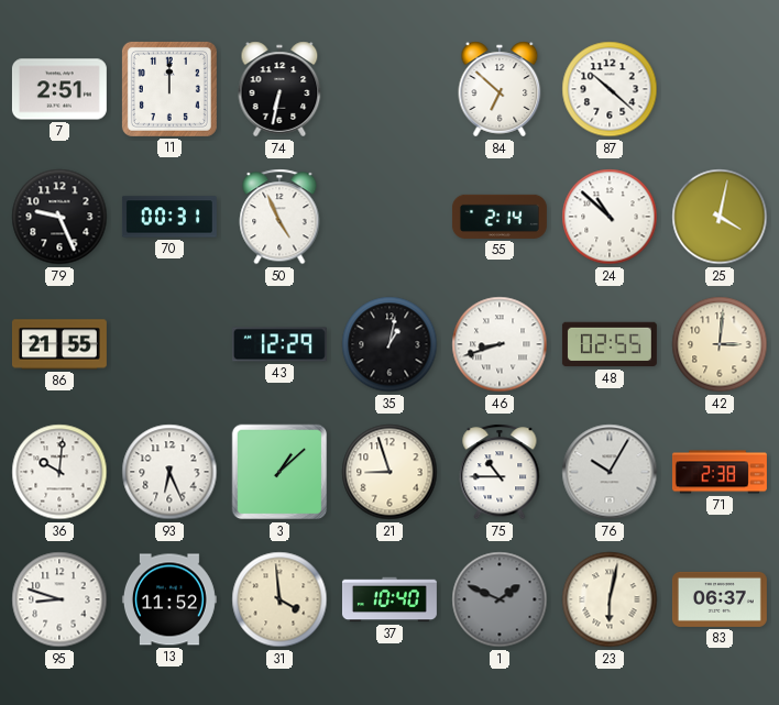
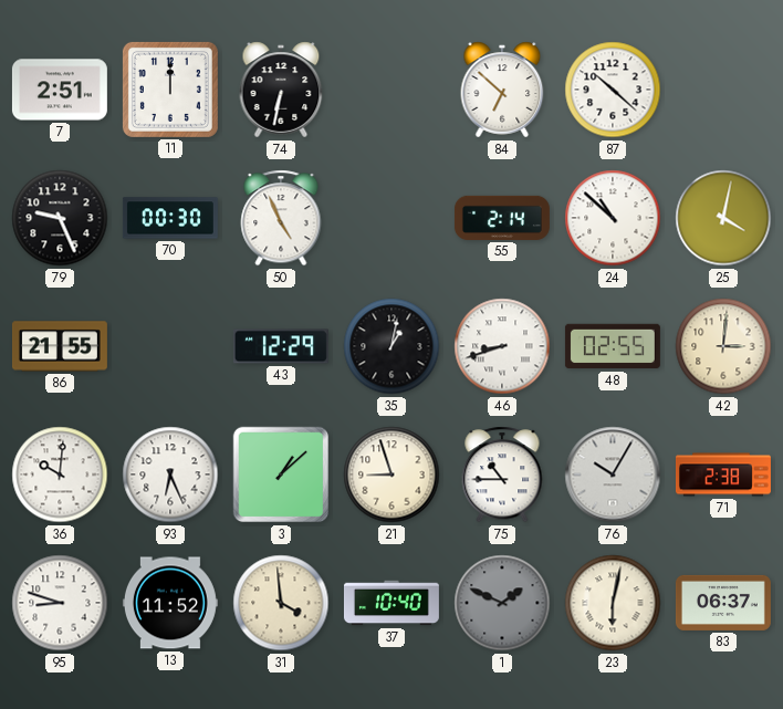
70: 00:31 -> 00:30 (170, 218)
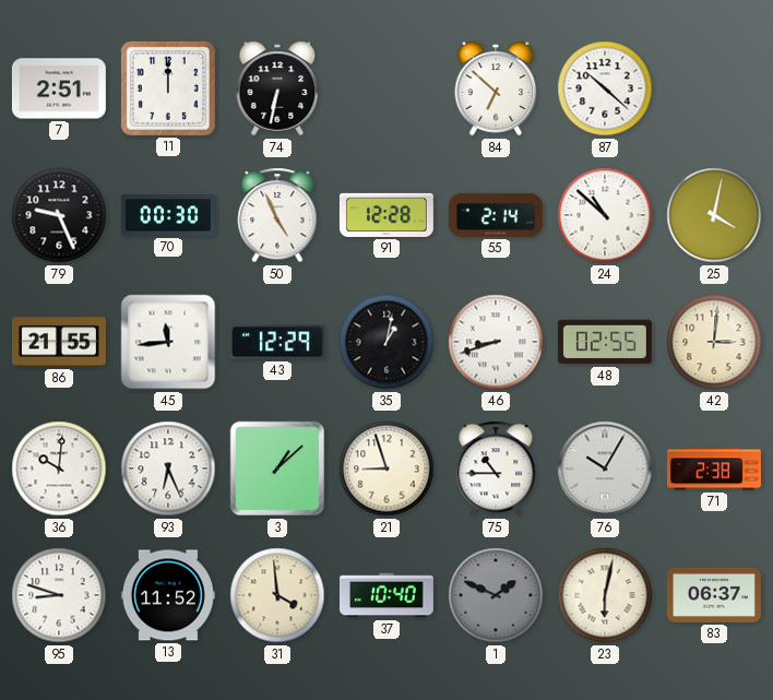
91: none -> 12:28 (386, 215)
45: none -> 11:44 (168, 342)
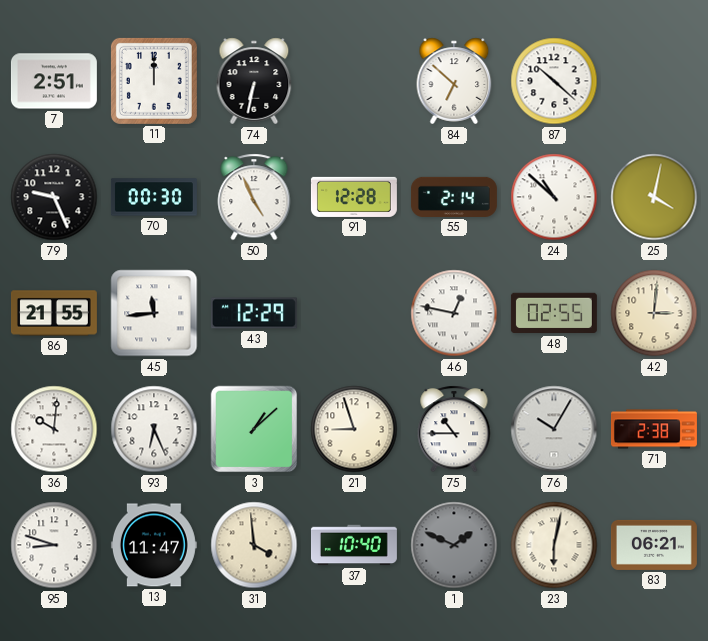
35: 1:02 -> none (386, 342)
46: 8:42 -> 12:47 (454, 313)
13: 11:52 -> 11:47 (154, 545)
83: 06:37 -> 06:21 (654, 545)
